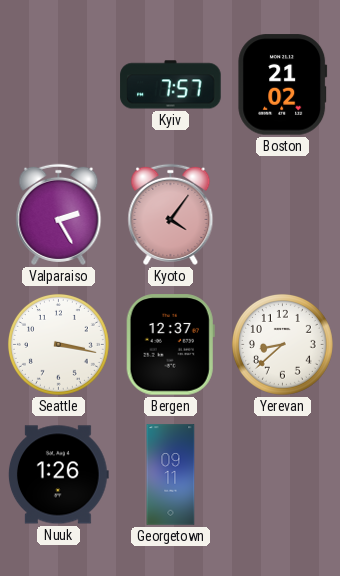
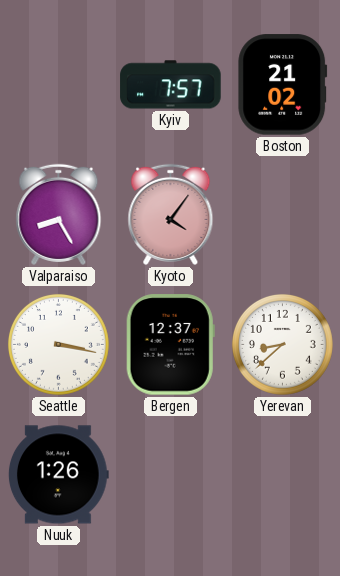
Valparaiso: 2:25 -> 8:25 (59, 214)
Georgetown: 09:11 -> none (171, 475)
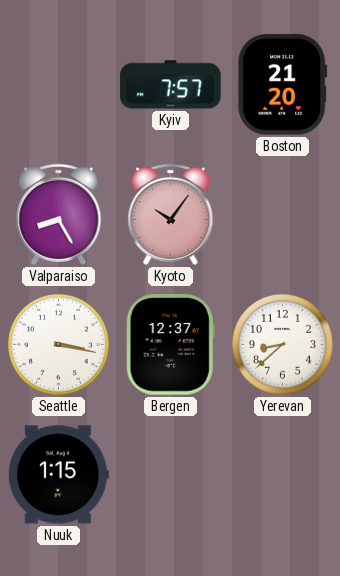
Boston: 21:02 -> 21:20 (283, 85)
Kyoto: 4:06 -> 10:06 (171, 214)
Nuuk: 1:26 -> 1:15 (58, 475)
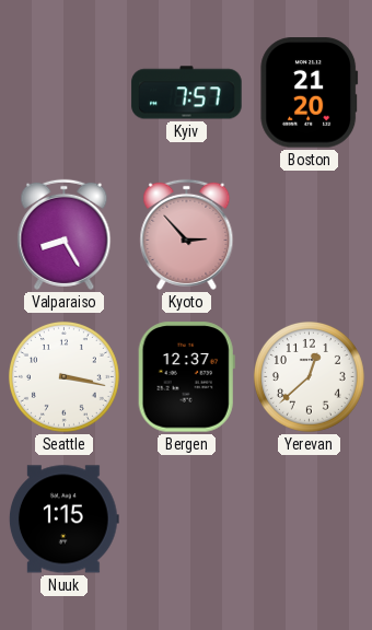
Kyoto: 10:06 -> 2:53 (187, 234)
Yerevan: 8:38 -> 12:38 (309, 376)
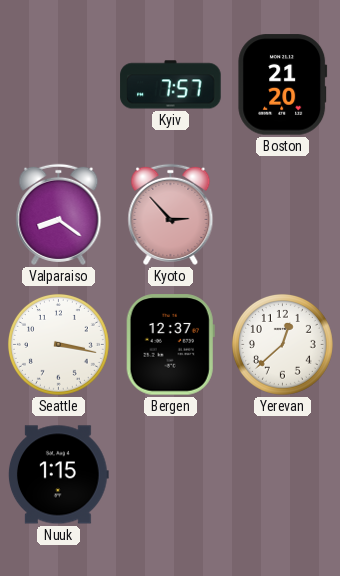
Valparaiso: 8:25 -> 8:21 (59, 214)
